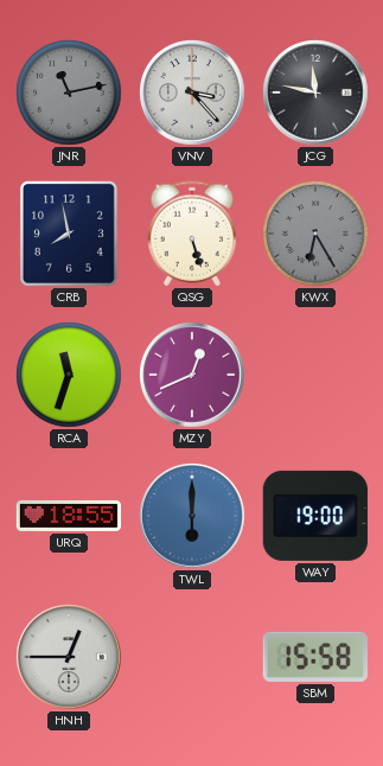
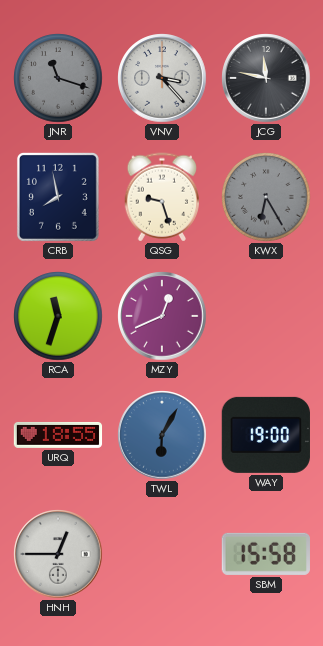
JNR: 11:13 -> 11:18 (58, 78)
QSG: 5:27 -> 9:27 (161, 197)
TWL: 6:00 -> 6:05 (162, 435)
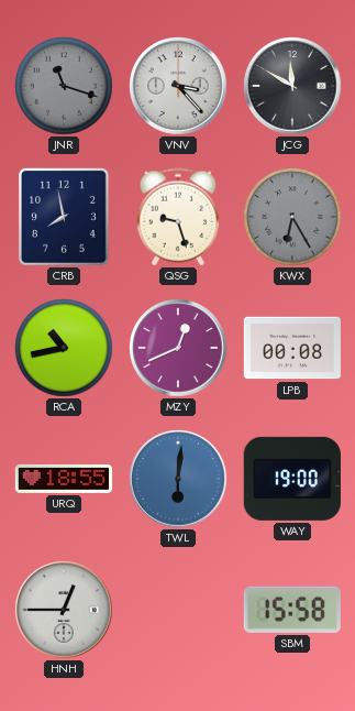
JCG: 11:47 -> 11:50 (292, 86)
RCA: 11:33 -> 10:43 (64, 348)
LPB: none -> 00:08 (292, 348)
TWL: 6:05 -> 6:01 (178, 479)
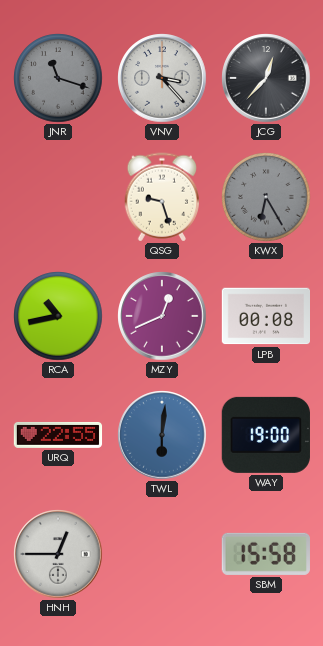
JCG: 11:50 -> 12:37 (266, 78)
CRB: 7:58 -> none (64, 217)
URQ: 18:55 -> 22:55 (58, 435)
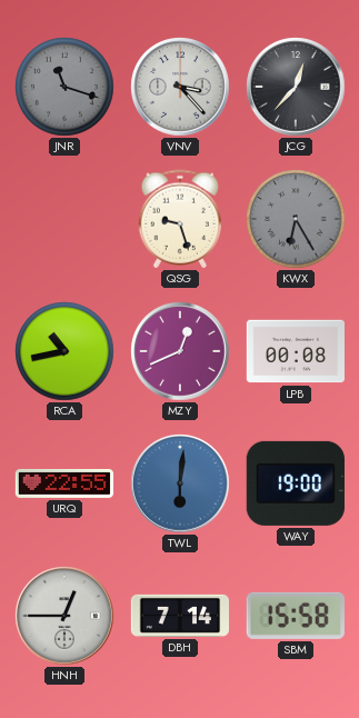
DBH: none -> 7:14 (180, 616)
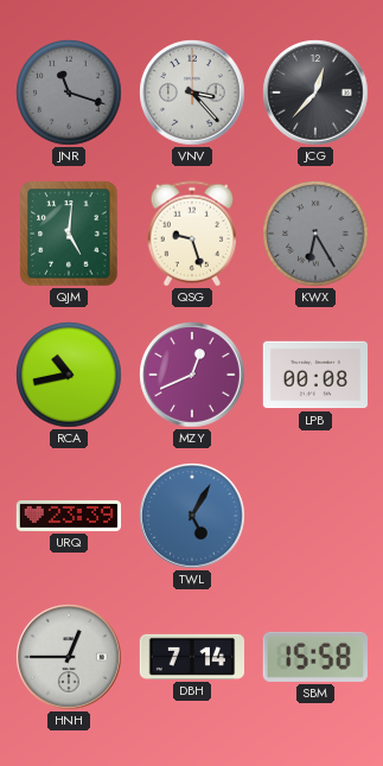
QJM: none -> 5:01 (69, 234)
URQ: 22:55 -> 23:39 (69, 516)
TWL: 6:01 -> 5:05 (192, 516)
WAY: 19:00 -> none (296, 483)
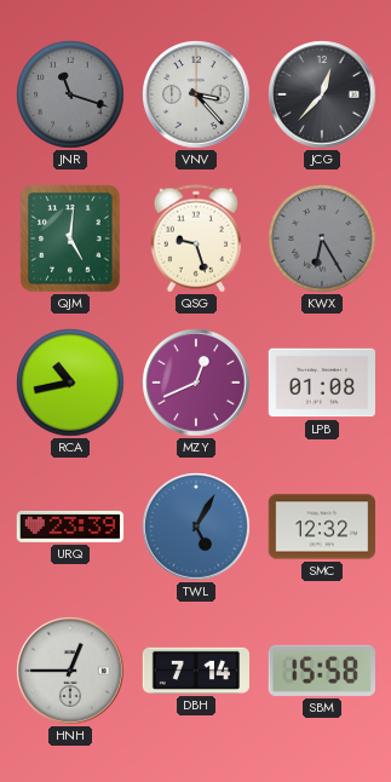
LPB: 00:08 -> 01:08 (322, 383)
SMC: none -> 12:32 (321, 527)
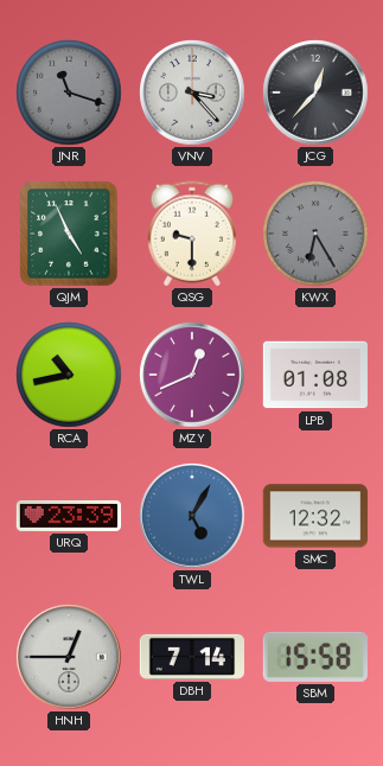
QJM: 5:01 -> 4:56 (69, 234)
QSG: 9:27 -> 9:30 (191, 234)
